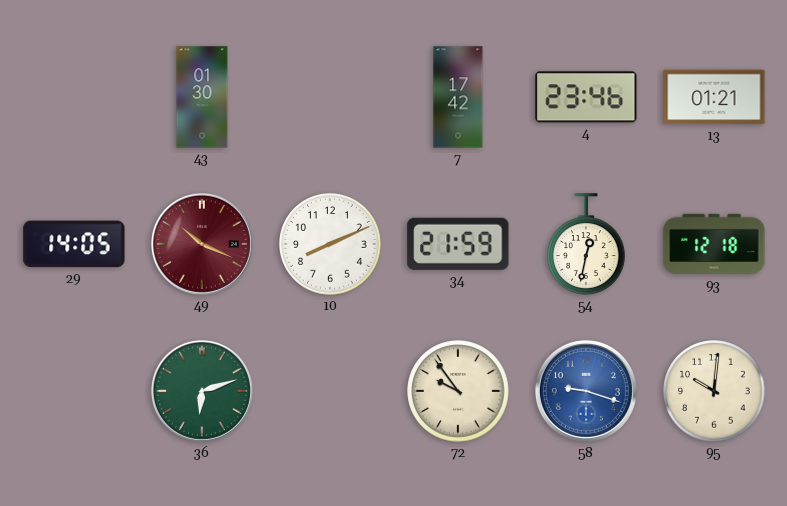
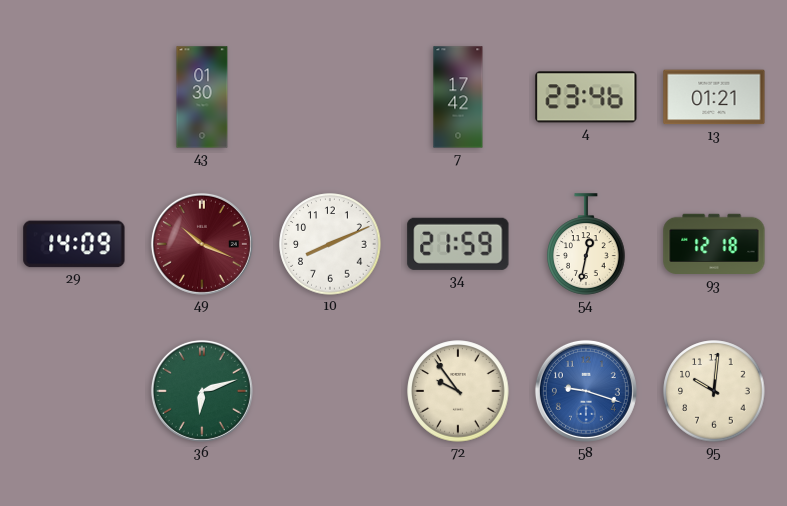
29: 14:05 -> 14:09 (74, 244)
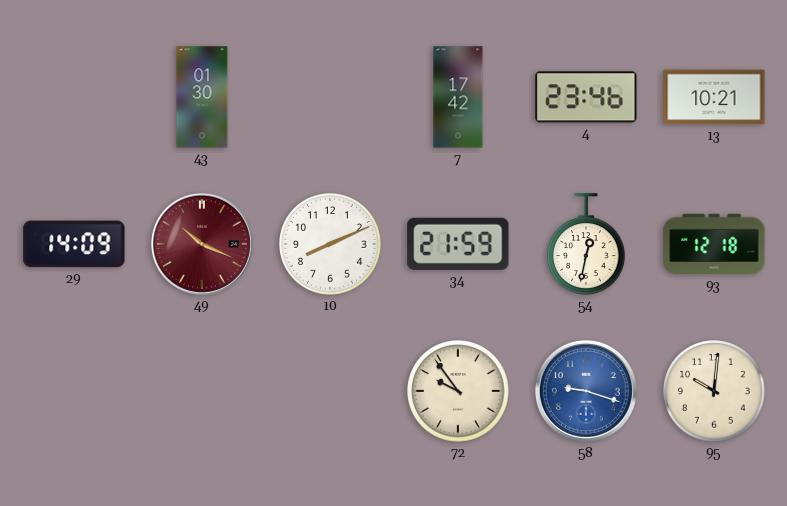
13: 01:21 -> 10:21 (714, 97)
36: 6:12 -> none (202, 391)
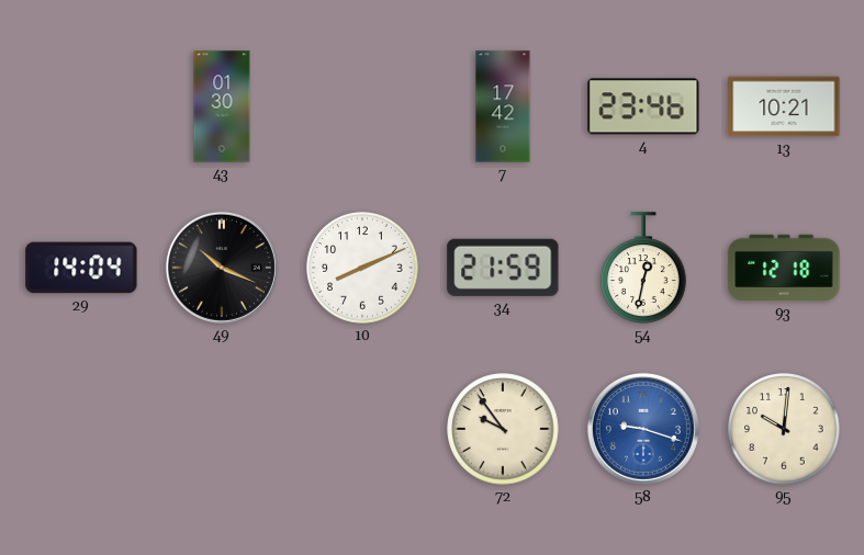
29: 14:09 -> 14:04 (81, 268)
49 dial: burgundy -> black (222, 268)
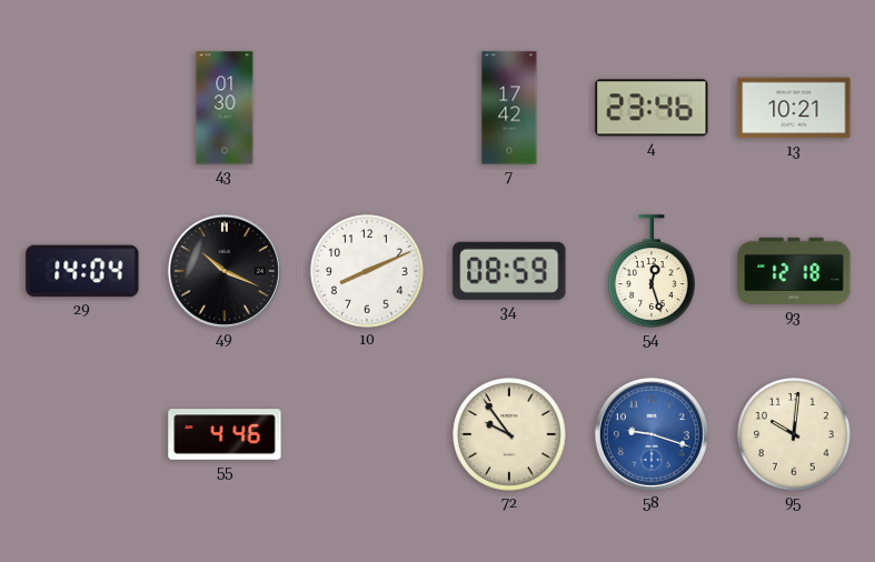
34: 21:59 -> 08:59 (509, 271)
54: 12:32 -> 12:27 (652, 271)
55: none -> 4:46 (225, 434)
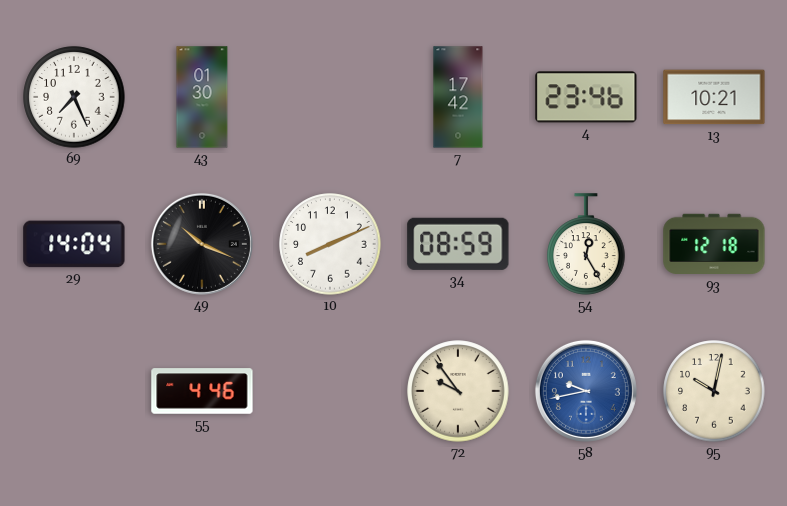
69: none -> 7:26 (74, 97)
54: 12:27 -> 12:25 (586, 244)
58: 9:18 -> 9:43 (586, 391)
95: 10:01 -> 10:02 (714, 391)
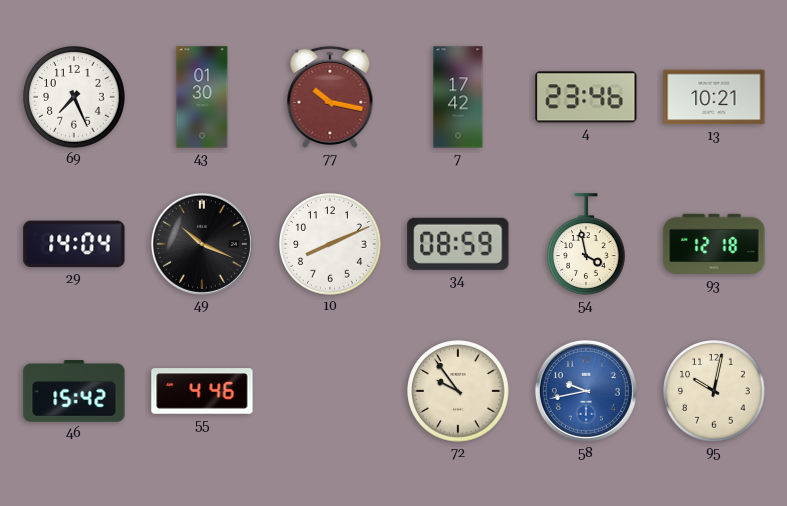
77: none -> 10:17 (330, 97)
54: 12:25 -> 3:58 (586, 244)
46: none -> 15:42 (74, 391)
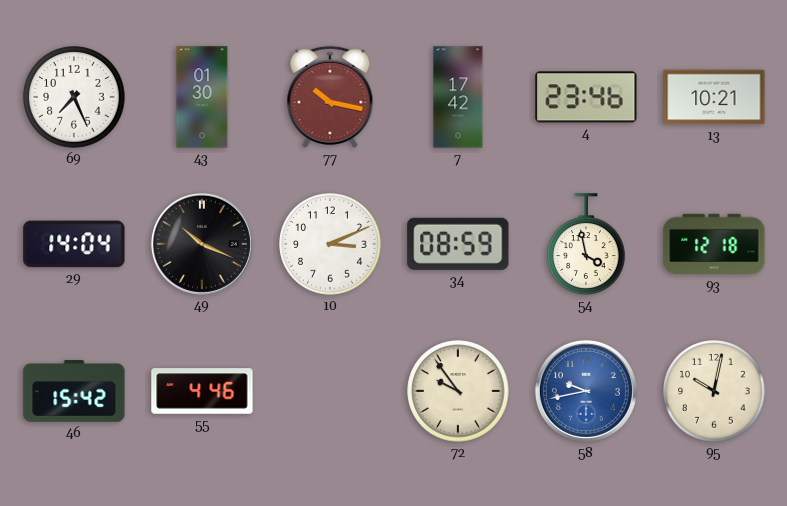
10: 8:11 -> 3:11 (330, 244)
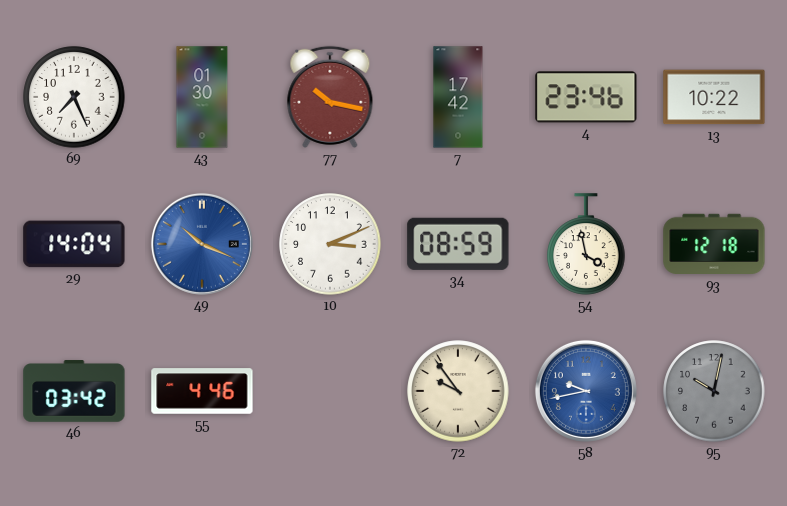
13: 10:21 -> 10:22 (714, 97)
49 dial: black -> blue (202, 244)
46: 15:42 -> 03:42 (74, 391)
95 dial: cream -> grey (714, 391)
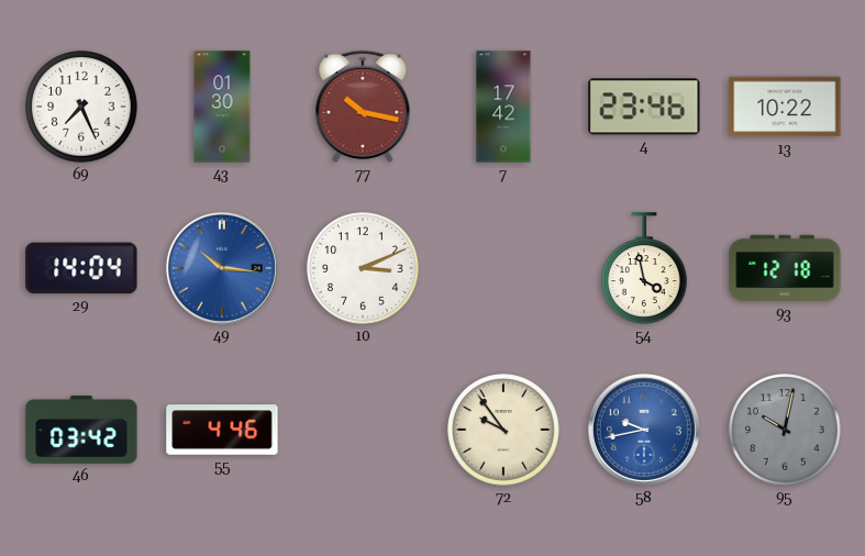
49: 10:19 -> 10:16 (222, 268)
34: 08:59 -> none (458, 244)
